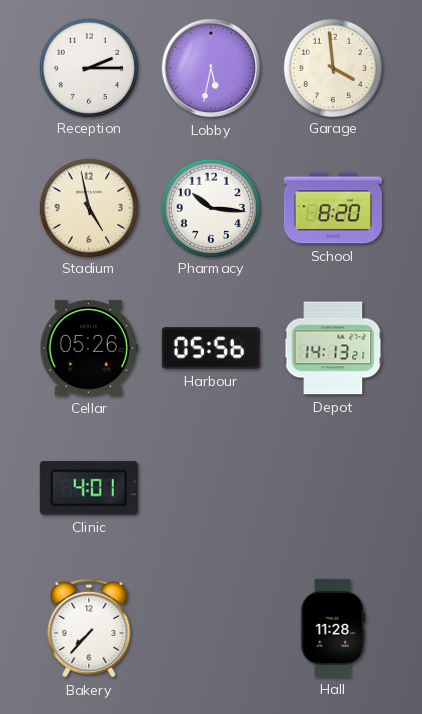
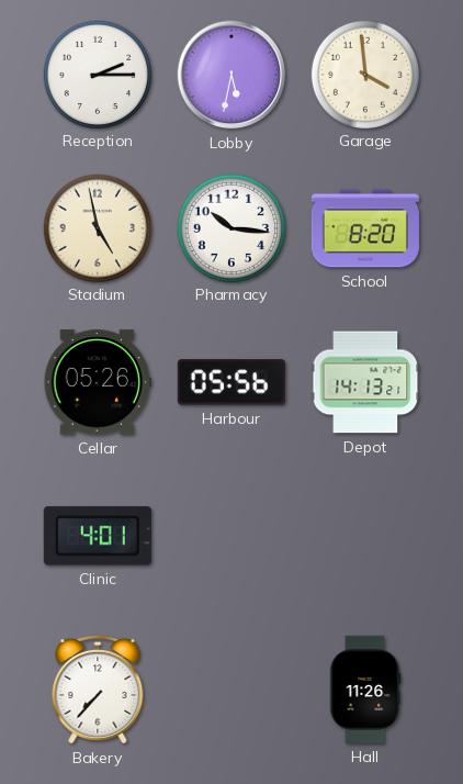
Hall: 11:28 -> 11:26 (365, 690)
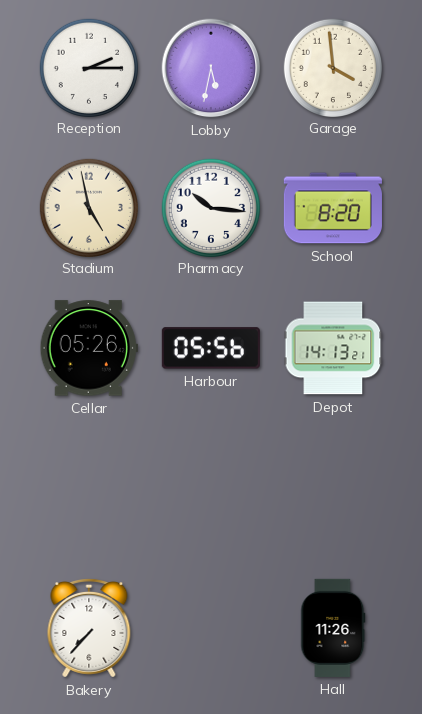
Clinic: 4:01 -> none (98, 536)
